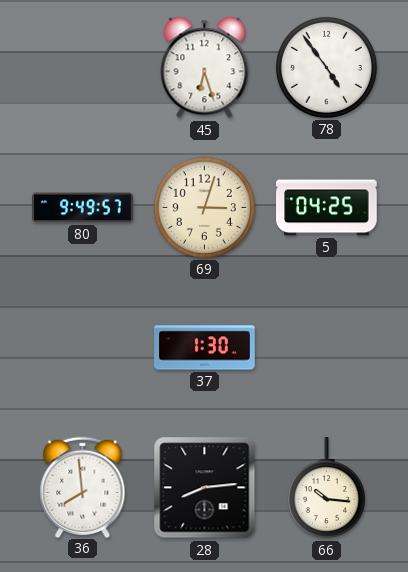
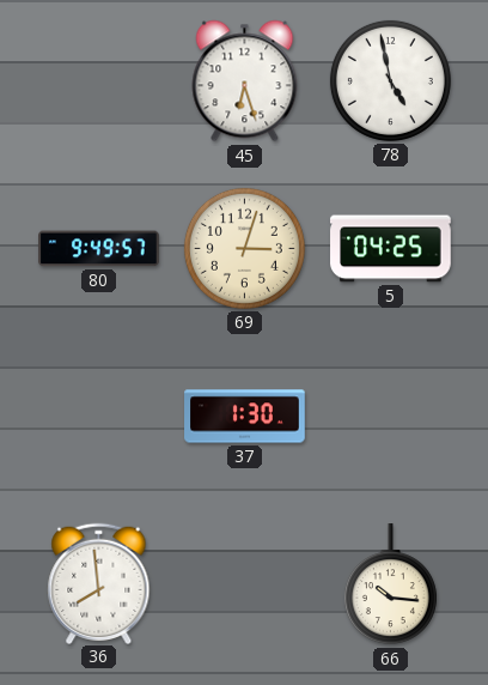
78: 4:54 -> 4:58 (390, 80)
28: 8:14 -> none (205, 488)
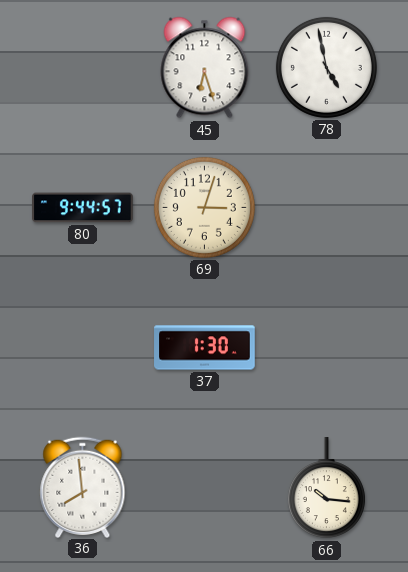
80: 9:49 -> 9:44 (83, 208)
5: 04:25 -> none (391, 249)
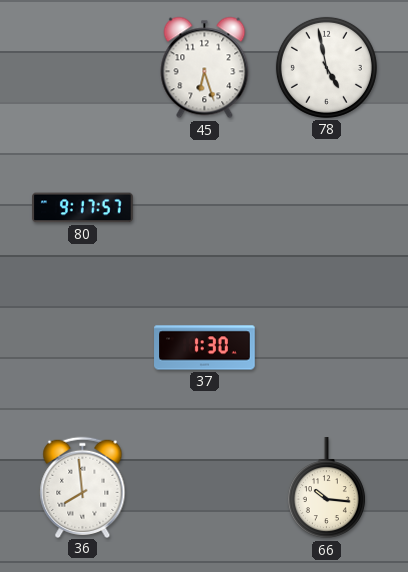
80: 9:44 -> 9:17 (83, 208)
69: 3:03 -> none (204, 207)
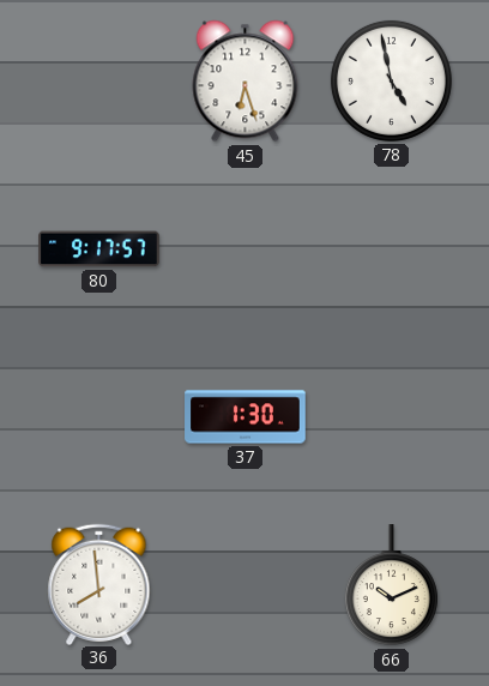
66: 10:16 -> 10:11 (391, 585)
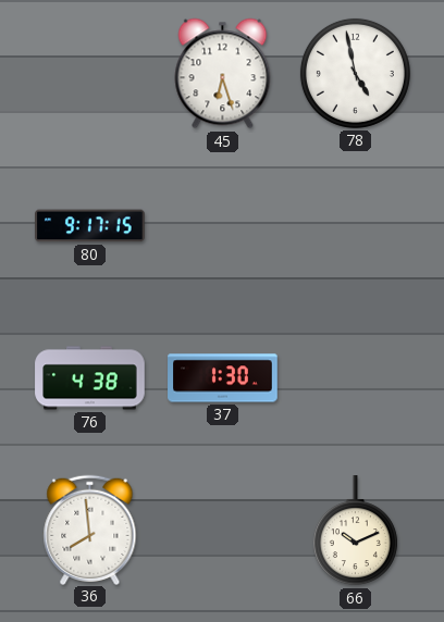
80: 9:17:57 -> 9:17:15 (90, 226)
76: none -> 4:38 (90, 378)
